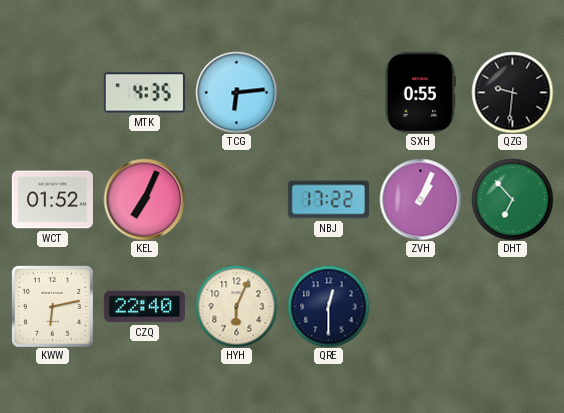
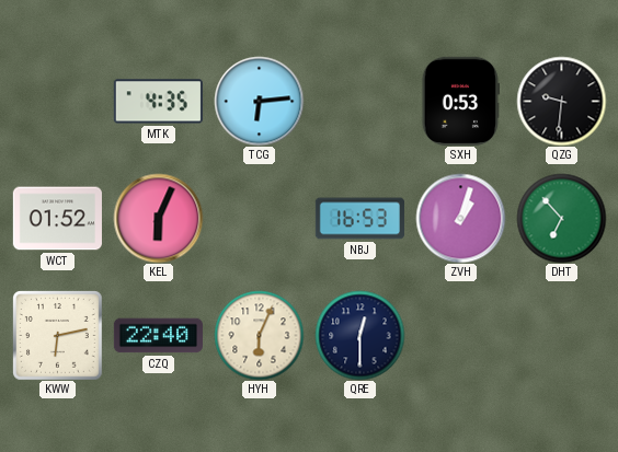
SXH: 0:55 -> 0:53 (460, 101)
KEL: 7:04 -> 6:04 (158, 218)
NBJ: 17:22 -> 16:53 (359, 219)
ZVH: 1:04 -> 1:03 (460, 218)
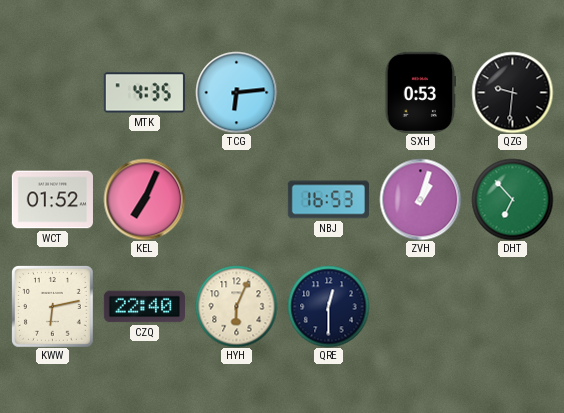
KEL: 6:04 -> 7:04 (144, 199)
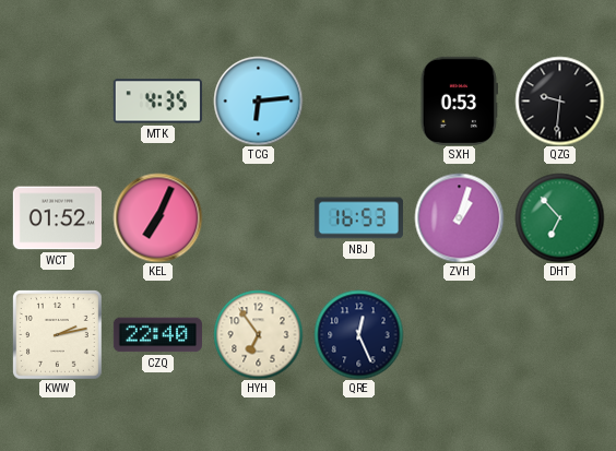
KWW: 6:13 -> 2:13 (58, 335)
HYH: 6:04 -> 6:54 (258, 334)
QRE: 12:30 -> 12:26 (358, 334)
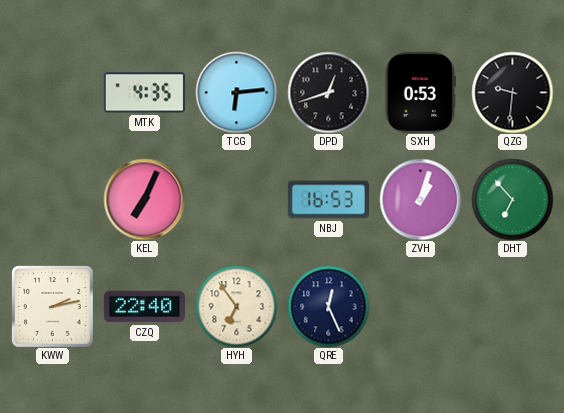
DPD: none -> 12:42 (328, 92)
WCT: 01:52 -> none (57, 218)
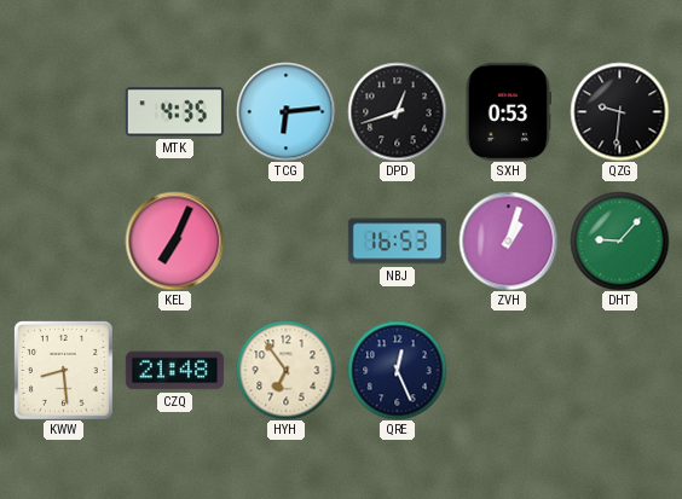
DHT: 6:53 -> 9:07 (619, 240)
KWW: 2:13 -> 8:29 (64, 371)
CZQ: 22:40 -> 21:48 (174, 371)
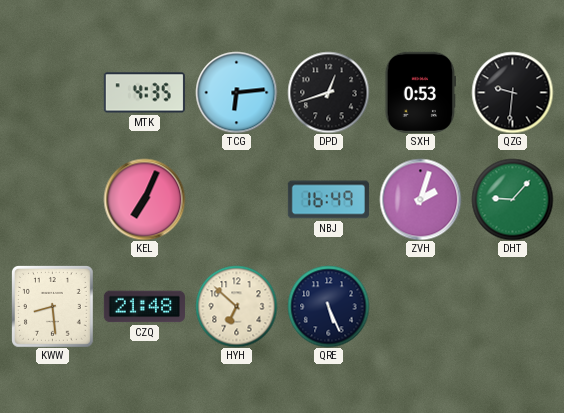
NBJ: 16:53 -> 16:49 (328, 200)
ZVH: 1:03 -> 2:03 (420, 199)
HYH: 6:54 -> 6:52 (236, 306)
QRE: 12:26 -> 5:26 (328, 306)
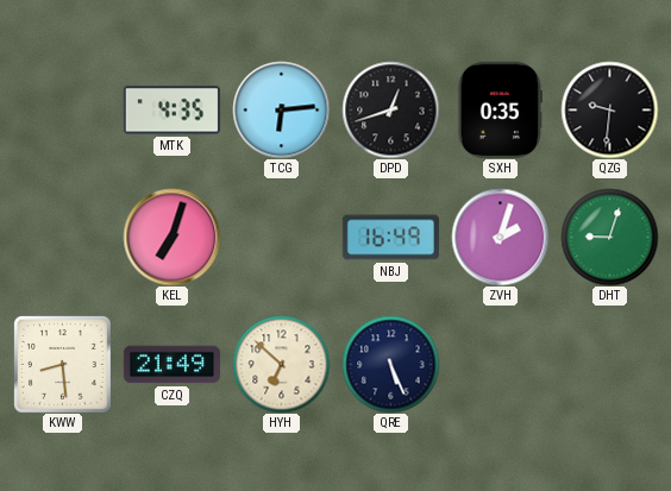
SXH: 0:53 -> 0:35 (500, 109)
KEL: 7:04 -> 7:03 (171, 237)
DHT: 9:07 -> 9:03 (609, 237)
CZQ: 21:48 -> 21:49 (171, 365)
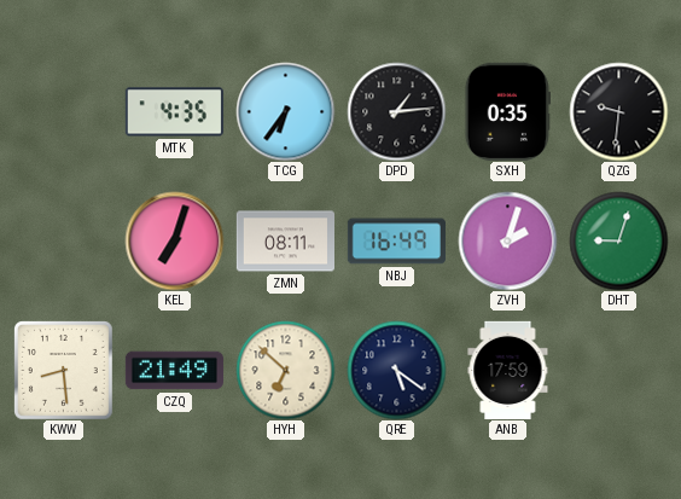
TCG: 6:14 -> 6:36 (285, 111)
DPD: 12:42 -> 1:14 (396, 111)
ZMN: none -> 08:11 (285, 242)
QRE: 5:26 -> 5:21 (396, 370)
ANB: none -> 17:59 (508, 370)
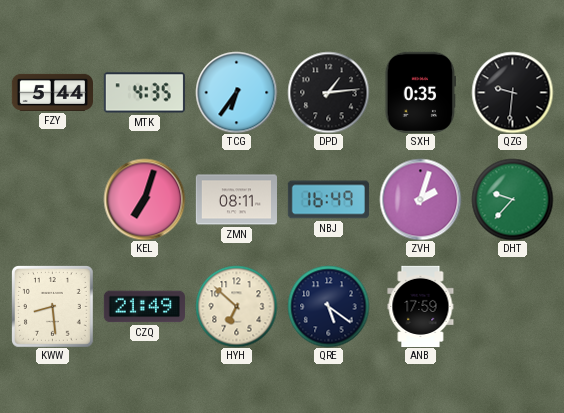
FZY: none -> 5:44 (52, 92)
DHT: 9:03 -> 9:37 (512, 199)
